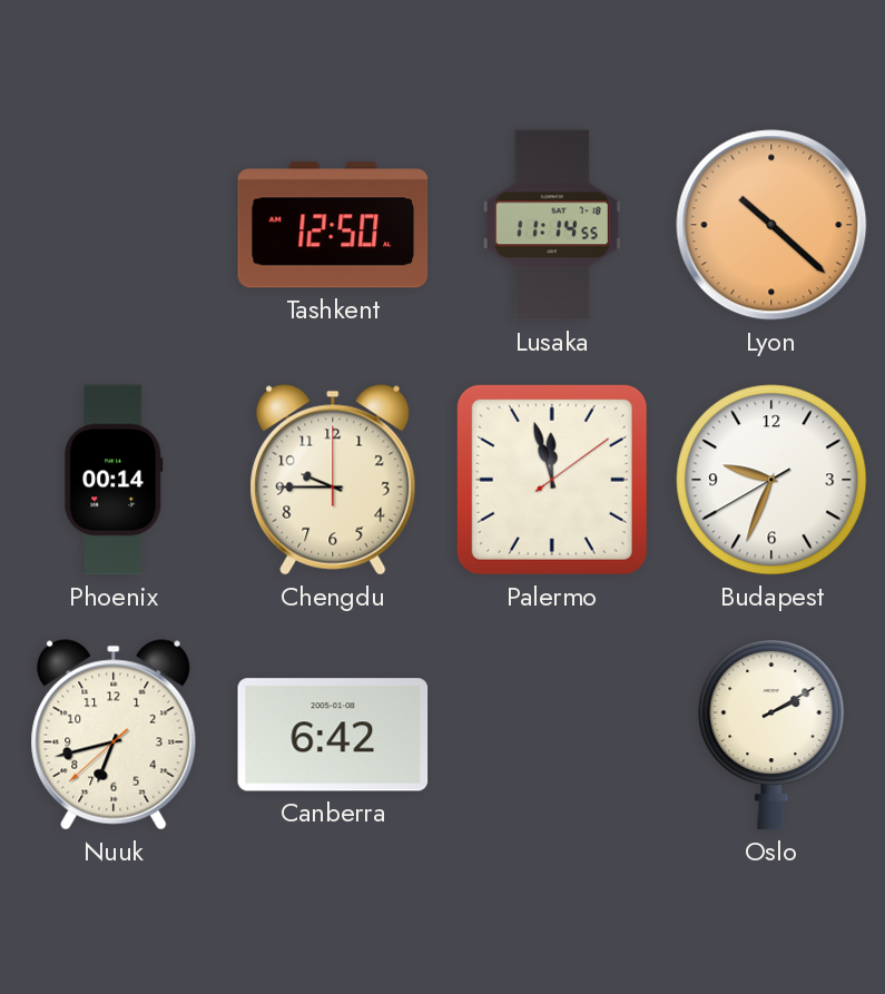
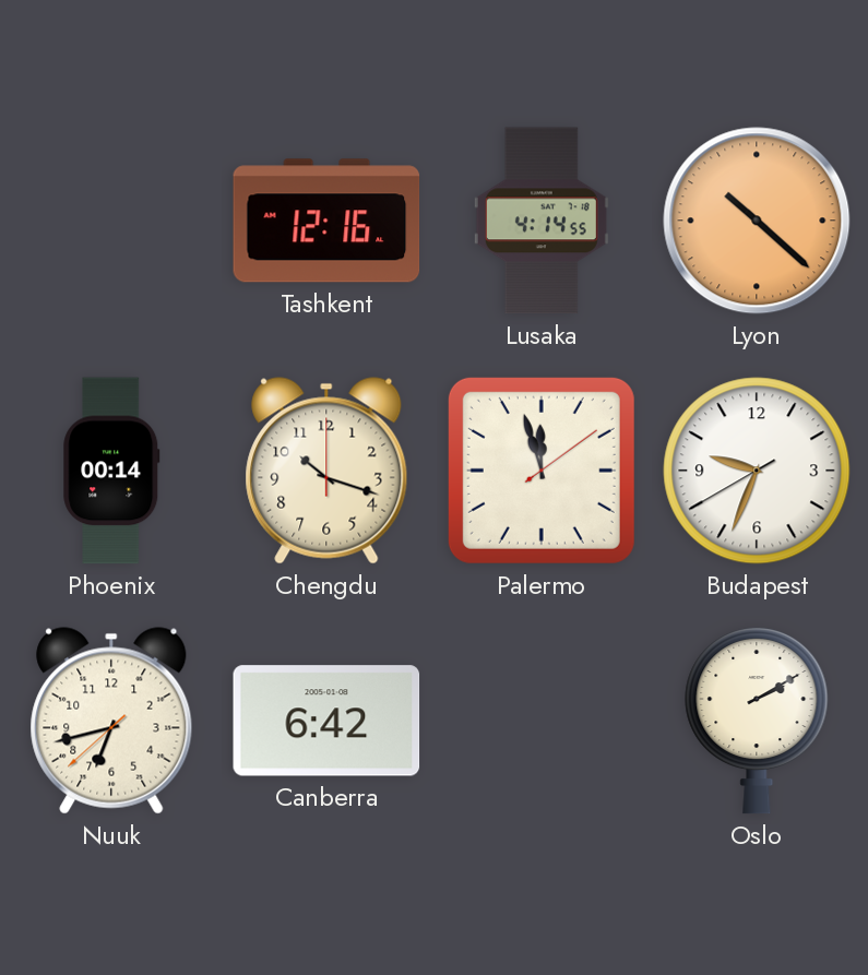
Tashkent: 12:50 -> 12:16 (326, 221)
Lusaka: 11:14 -> 4:14 (542, 221)
Chengdu: 9:45 -> 10:18 (326, 471)
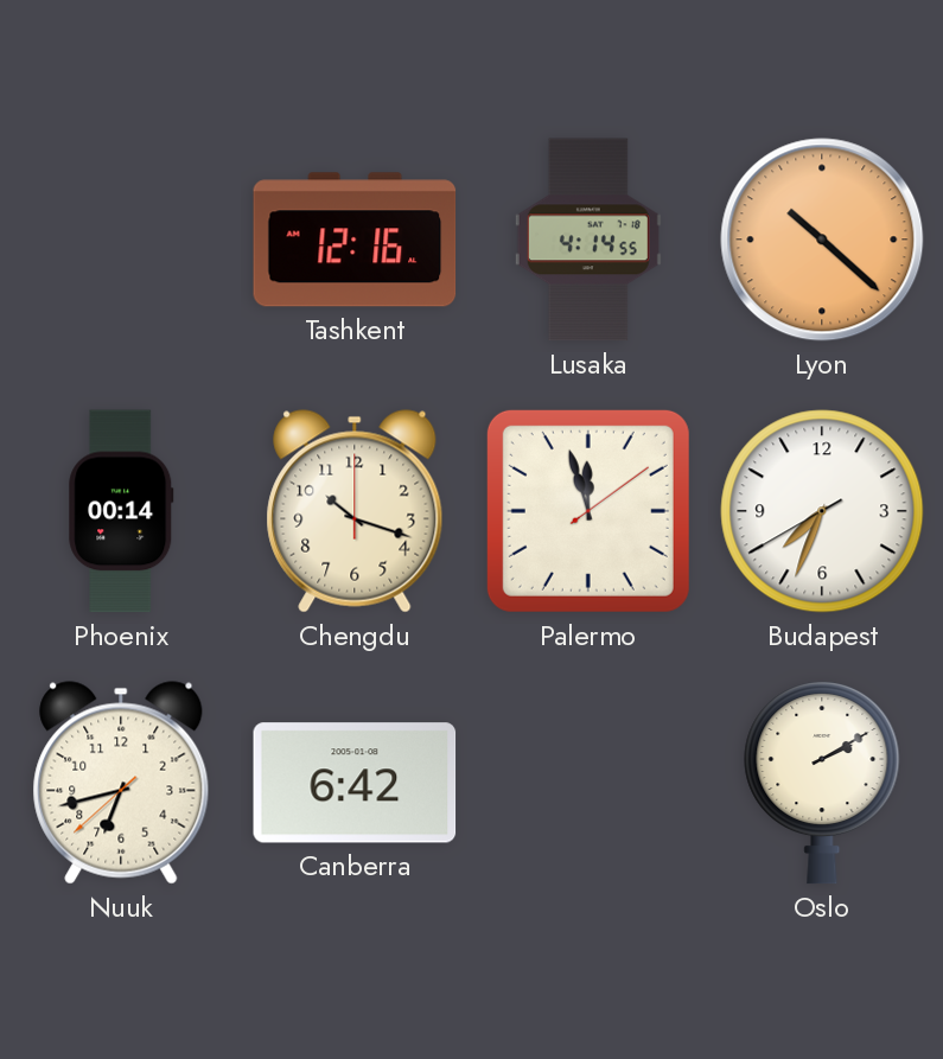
Budapest: 9:33 -> 7:33 (822, 511)
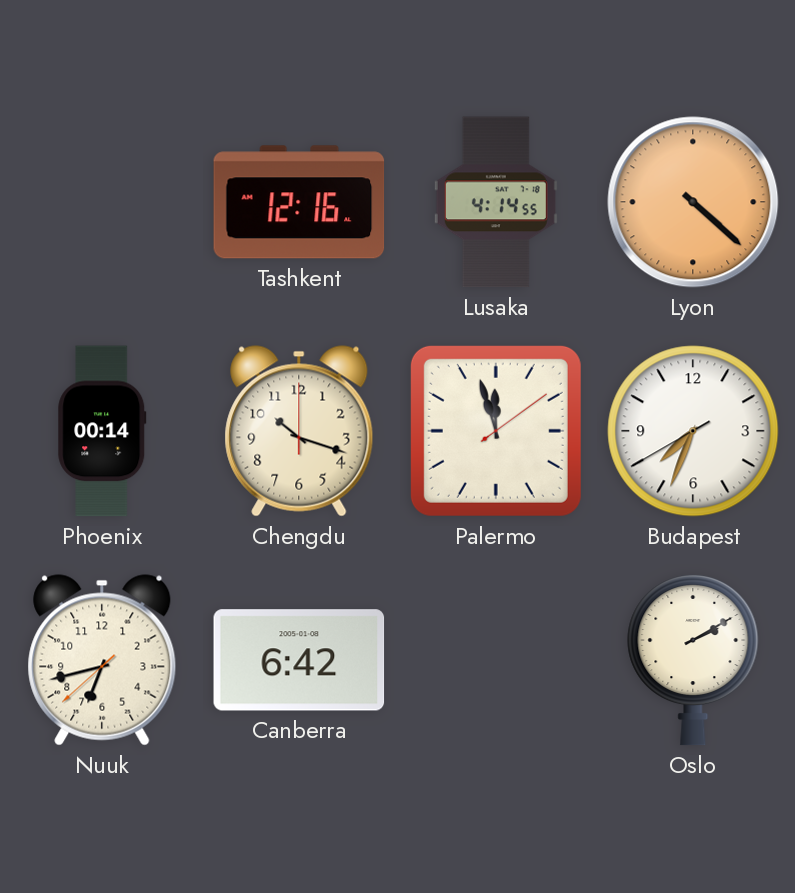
Lyon: 10:22 -> 4:22 (693, 202)
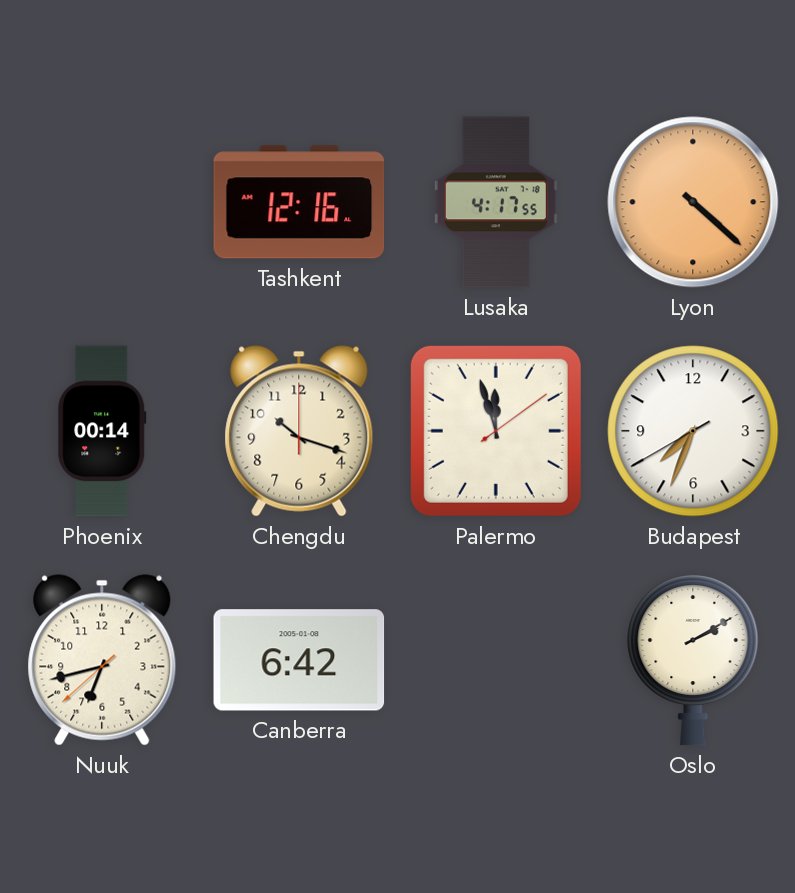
Lusaka: 4:14 -> 4:17 (496, 202)
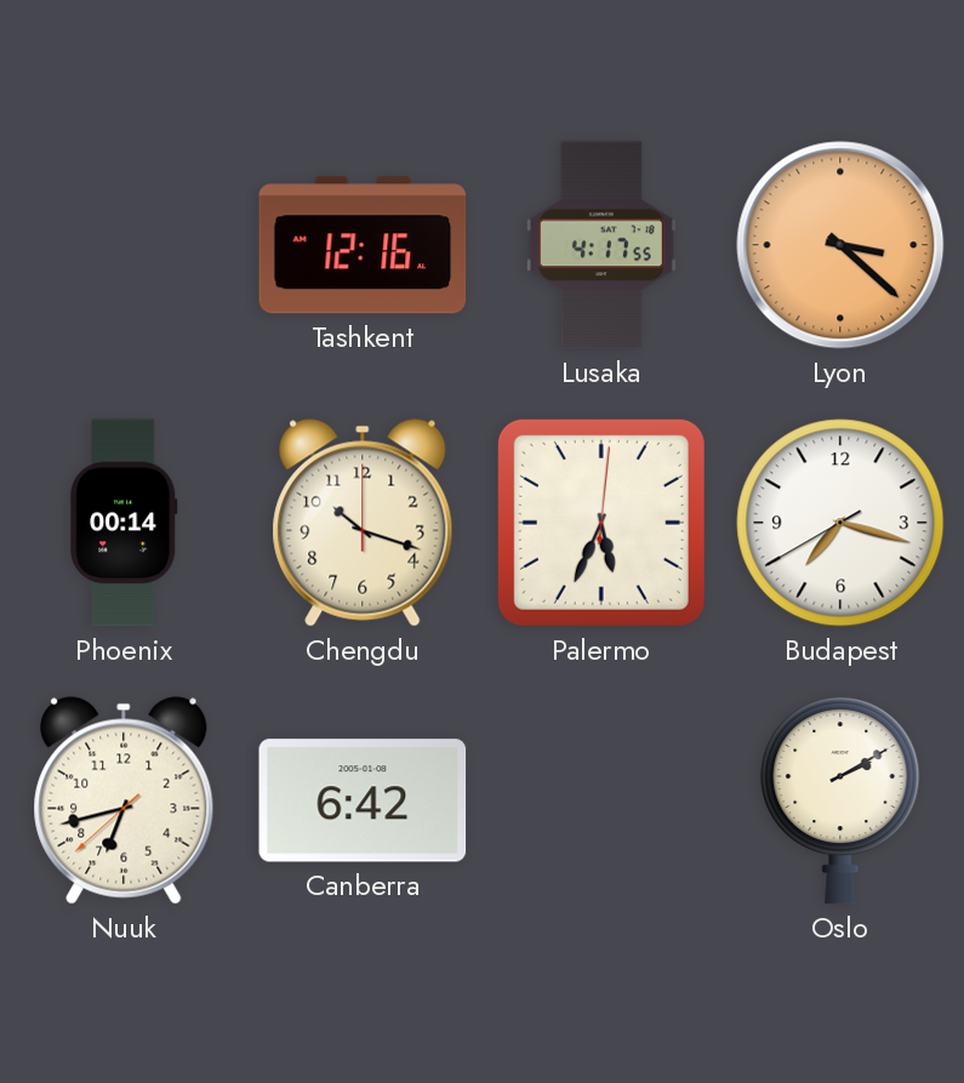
Lyon: 4:22 -> 3:22 (840, 245)
Palermo: 11:57 -> 5:34 (601, 523)
Budapest: 7:33 -> 7:17 (840, 523)
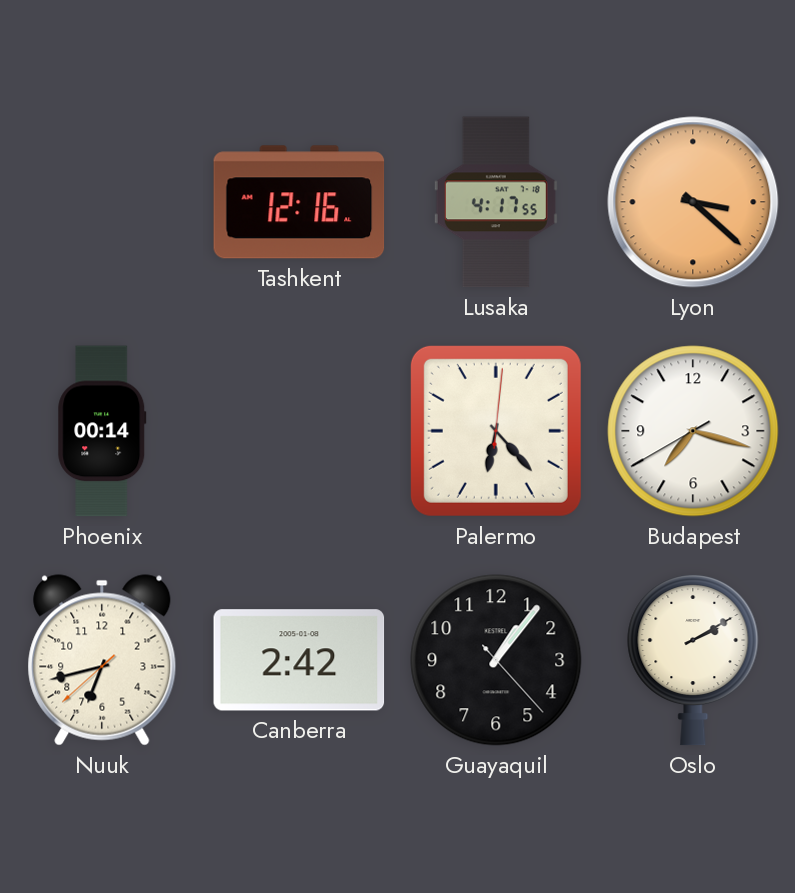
Chengdu: 10:18 -> none (363, 523)
Palermo: 5:34 -> 6:23 (496, 431)
Canberra: 6:42 -> 2:42 (299, 660)
Guayaquil: none -> 1:06 (496, 660)
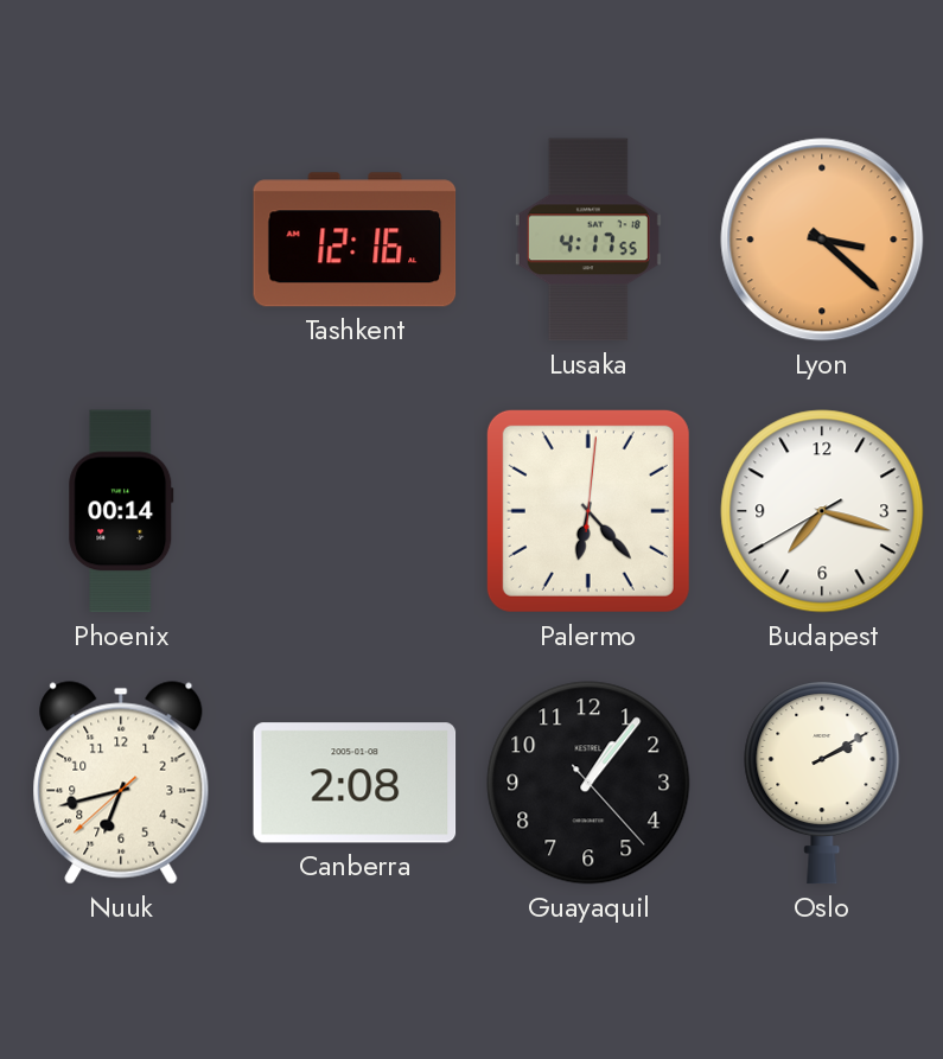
Canberra: 2:42 -> 2:08 (355, 783)
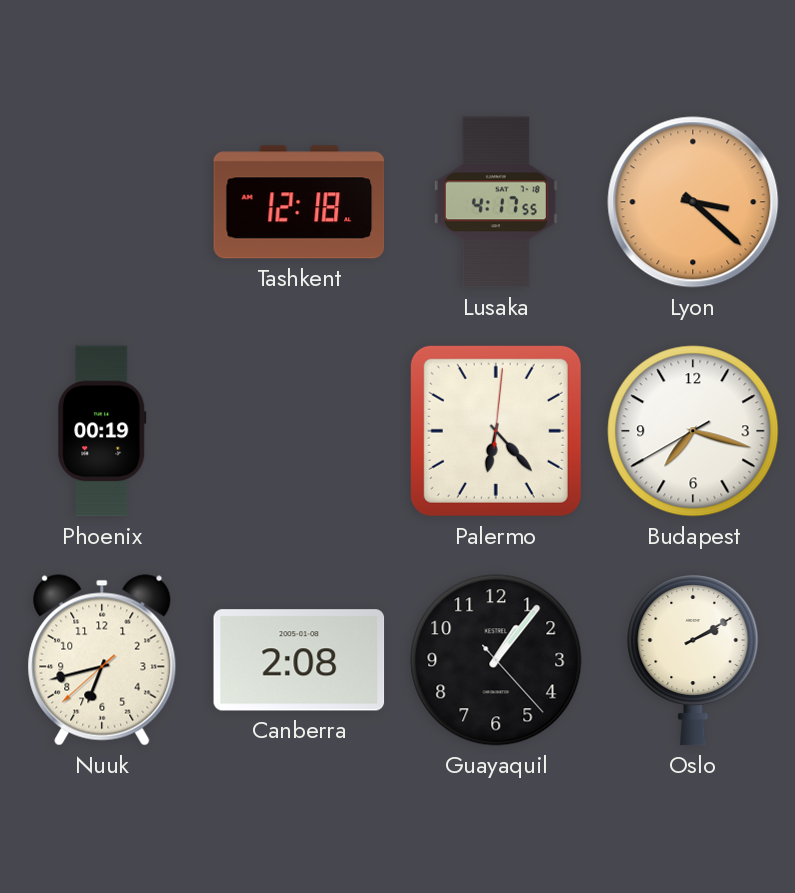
Tashkent: 12:16 -> 12:18 (299, 202)
Phoenix: 00:14 -> 00:19 (102, 431)
